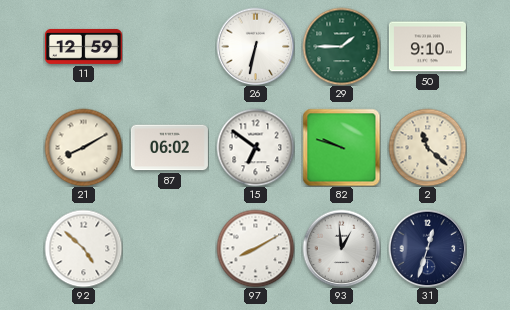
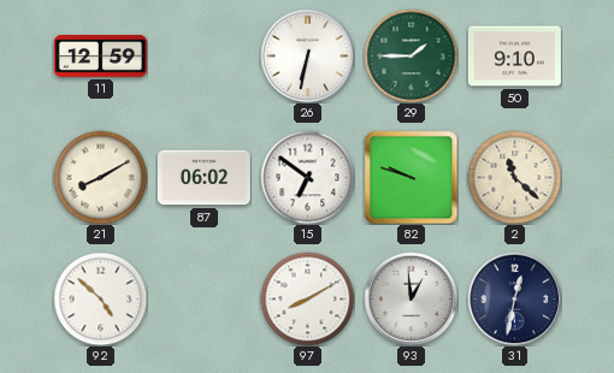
31: 12:33 -> 12:32 (514, 298)
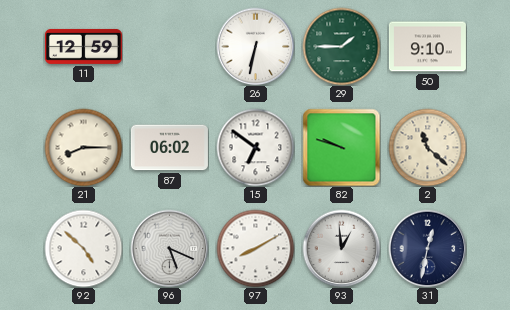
21: 8:10 -> 8:15 (83, 147)
96: none -> 5:19 (169, 248)
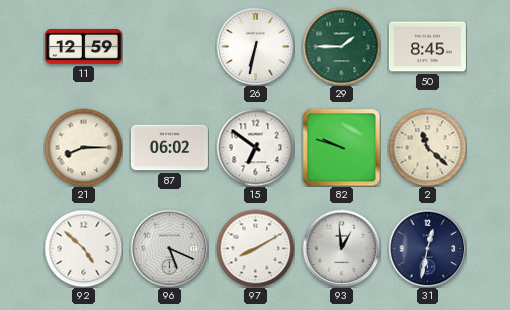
50: 9:10 -> 8:45 (427, 47)
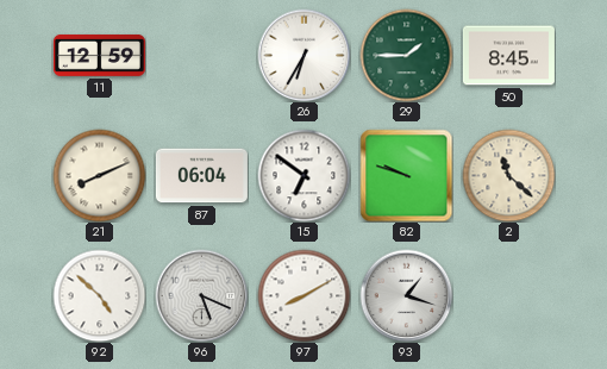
26: 6:32 -> 6:35 (303, 55)
21: 8:15 -> 8:11 (99, 175)
87: 06:02 -> 06:04 (201, 176)
93: 12:59 -> 1:18 (406, 295)
31: 12:32 -> none (427, 248)
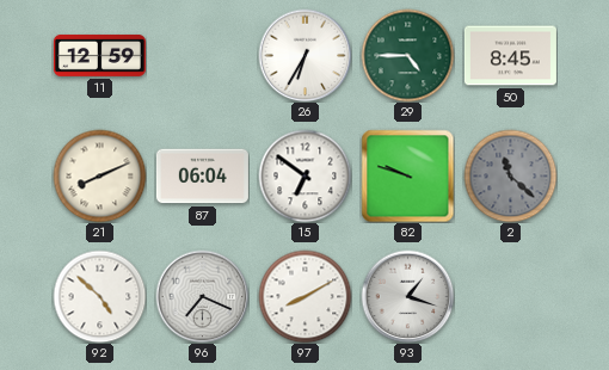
29: 1:45 -> 4:45 (407, 55)
2 dial: cream -> grey (510, 175)
96: 5:19 -> 7:19 (202, 296)
